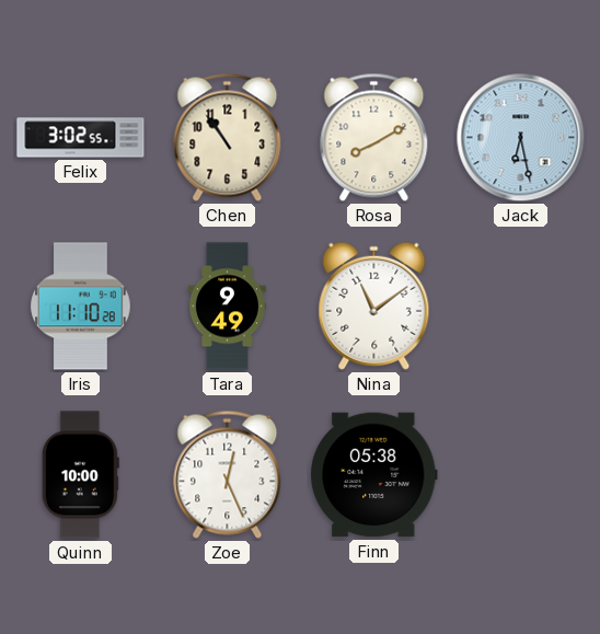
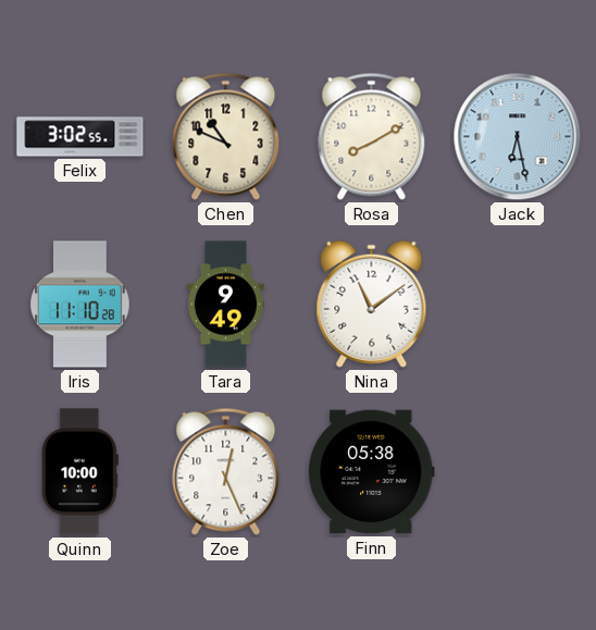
Chen: 10:54 -> 10:49 (226, 136)
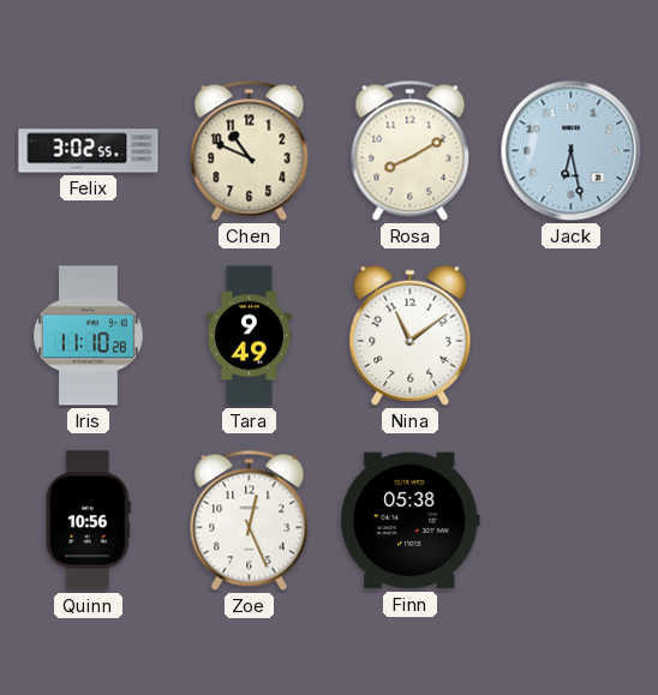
Quinn: 10:00 -> 10:56 (88, 521)
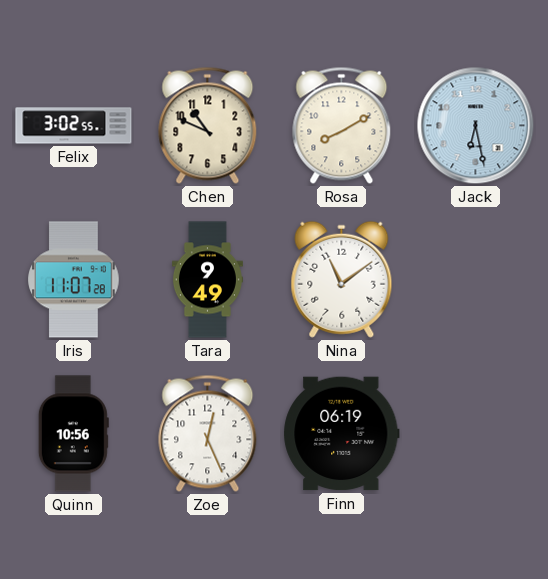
Iris: 11:10 -> 11:07 (74, 280)
Finn: 05:38 -> 06:19 (342, 434)
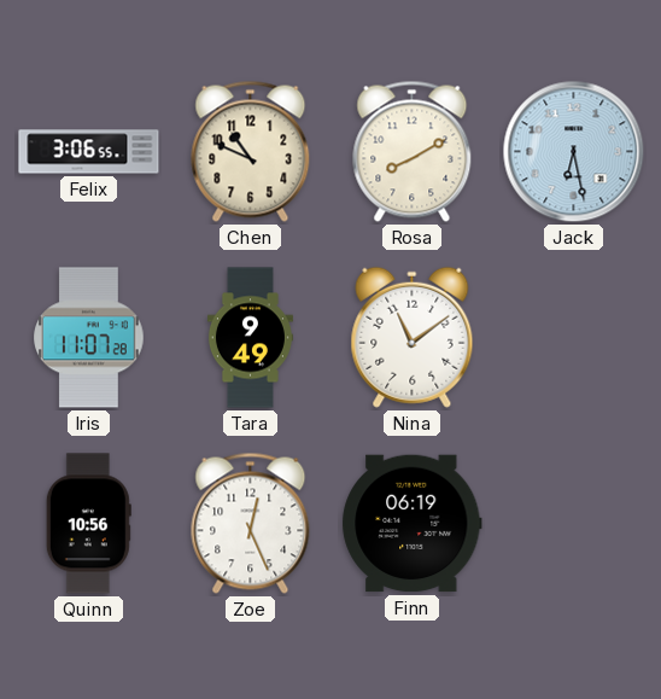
Felix: 3:02 -> 3:06 (89, 152)
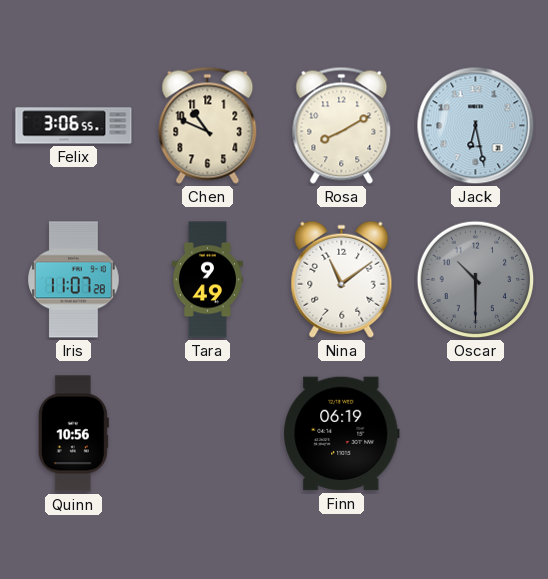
Oscar: none -> 10:30 (476, 280)
Zoe: 12:26 -> none (251, 523)
